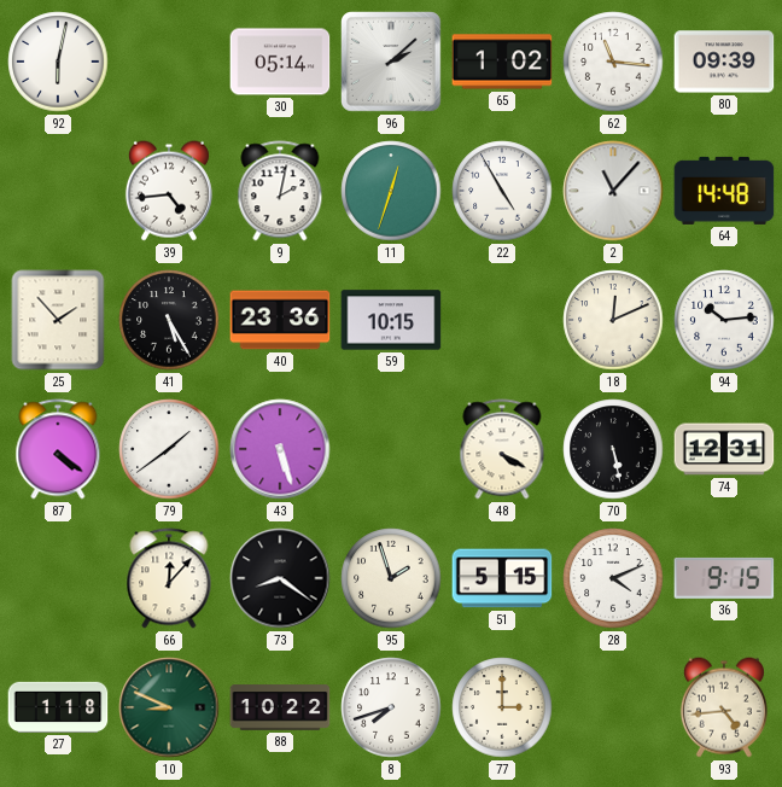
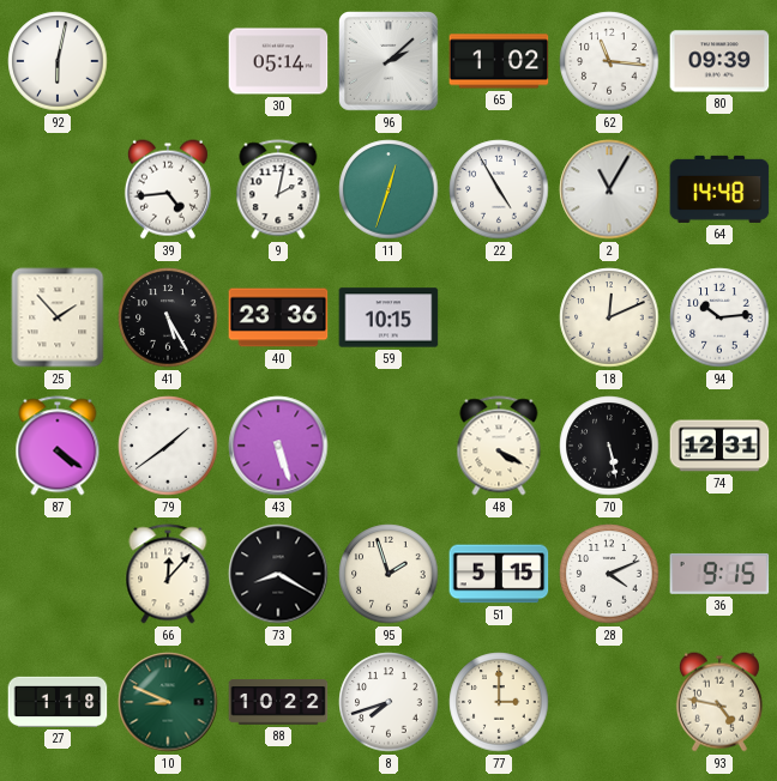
2: 11:07 -> 11:05 (609, 189)
73: 8:21 -> 8:20 (278, 574)
93: 4:44 -> 4:47 (719, 702)
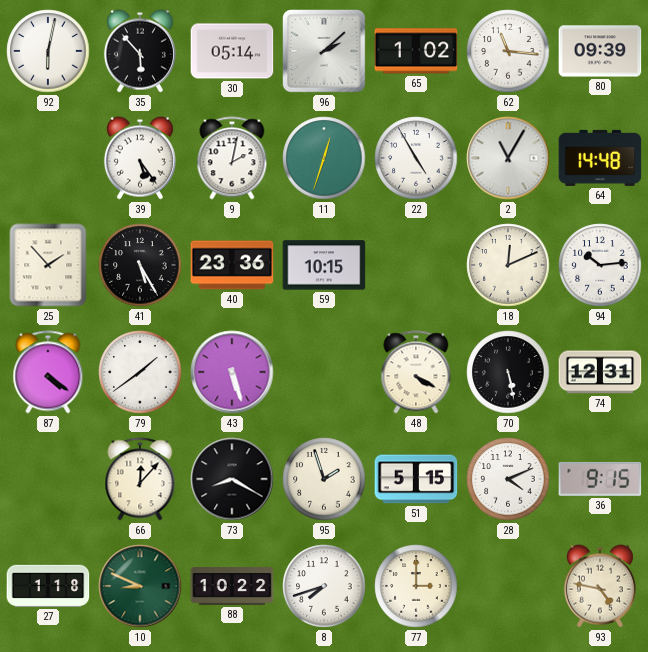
35: none -> 5:53 (140, 51)
39: 4:44 -> 5:24 (140, 158)
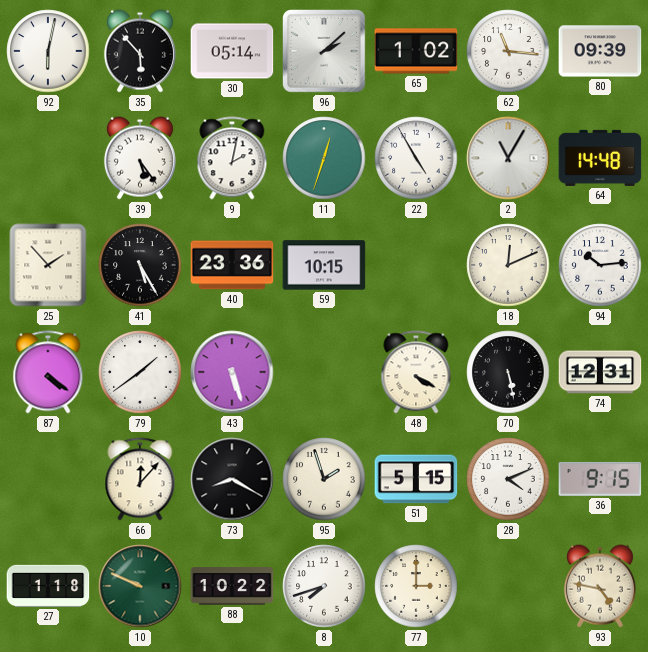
10: 8:49 -> 9:49 (140, 586)
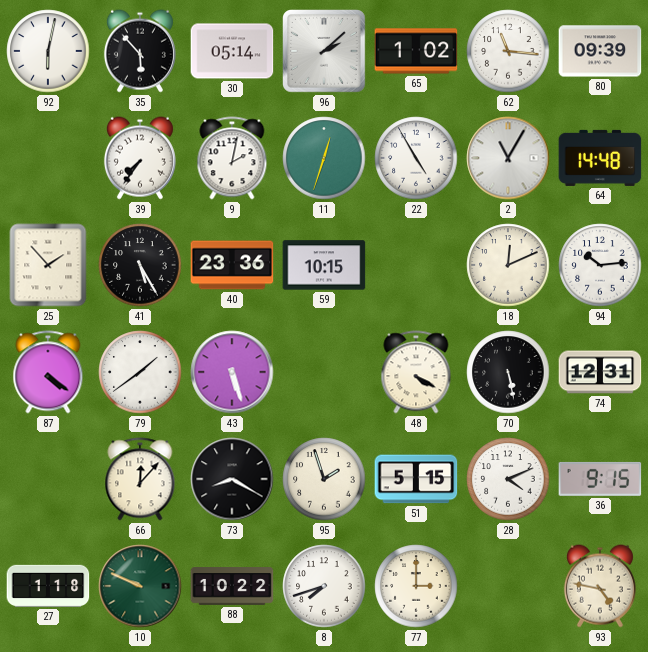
39: 5:24 -> 7:36 (140, 158)
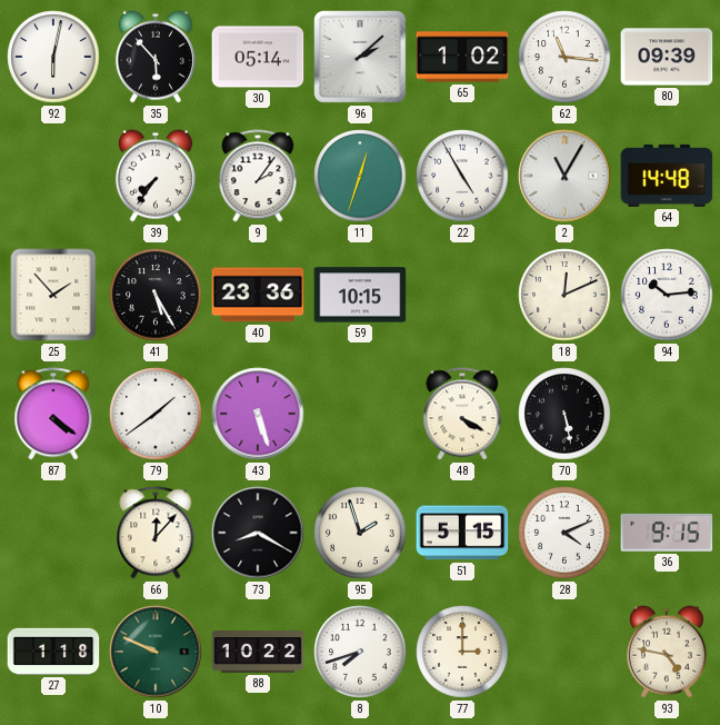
9: 2:02 -> 2:06 (258, 176)
74: 12:31 -> none (600, 372)
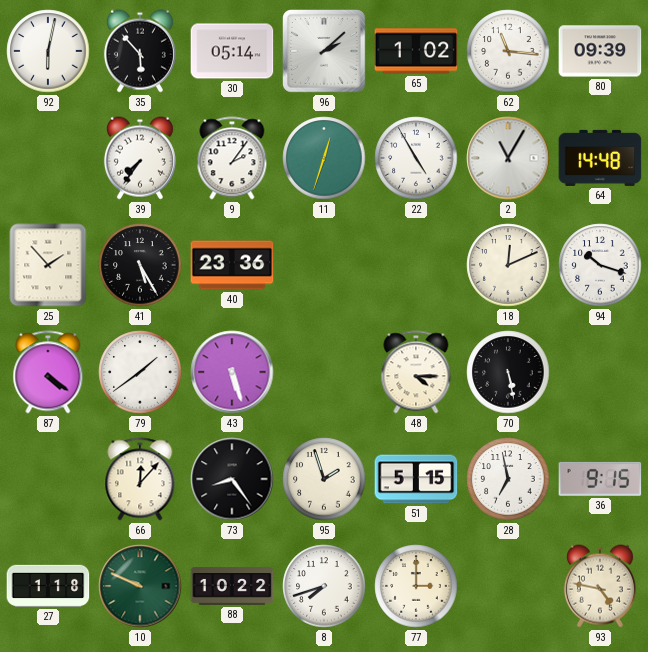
59: 10:15 -> none (360, 295)
94: 10:14 -> 10:18 (600, 265)
48: 4:20 -> 4:15 (416, 372)
73: 8:20 -> 8:24 (232, 479)
28: 4:11 -> 6:58 (508, 479)
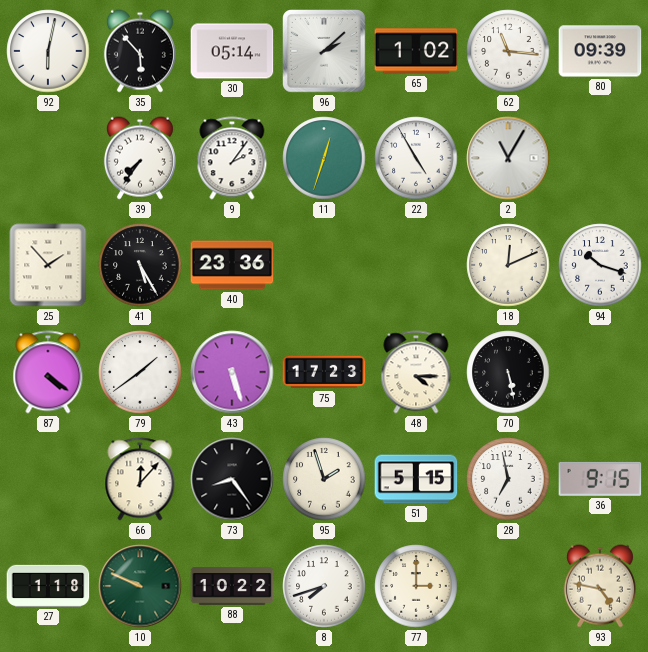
64: 14:48 -> none (600, 158)
75: none -> 17:23 (324, 372)
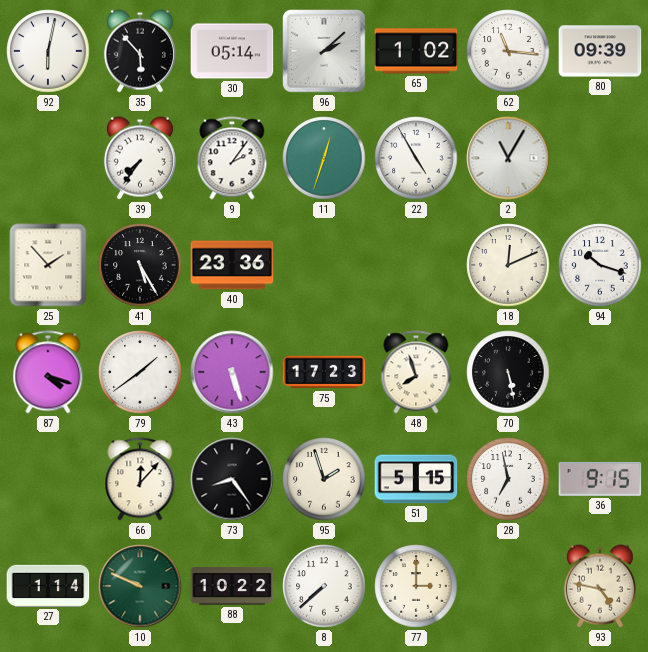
87: 4:21 -> 4:18 (48, 372)
48: 4:15 -> 7:57 (416, 372)
27: 1:18 -> 1:14 (48, 586)
8: 7:42 -> 7:38 (324, 586)
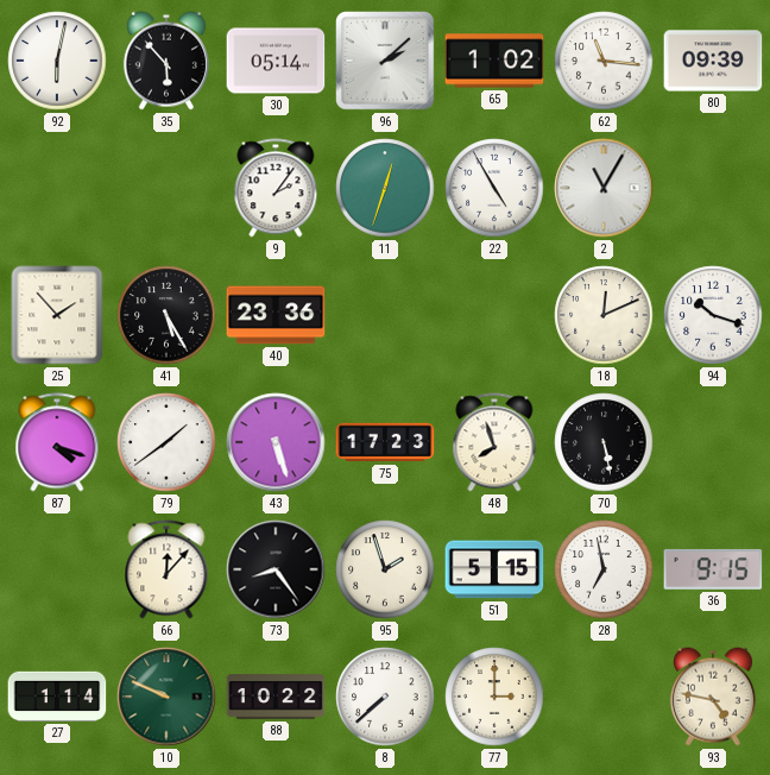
39: 7:36 -> none (140, 158)
